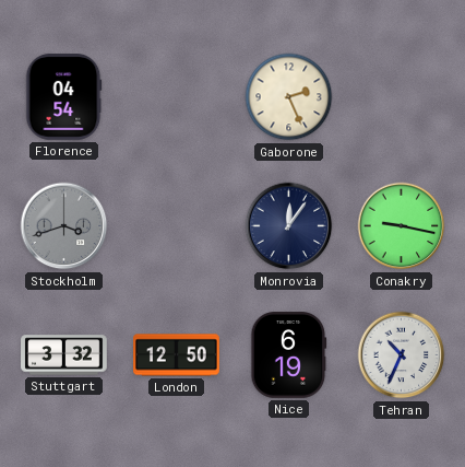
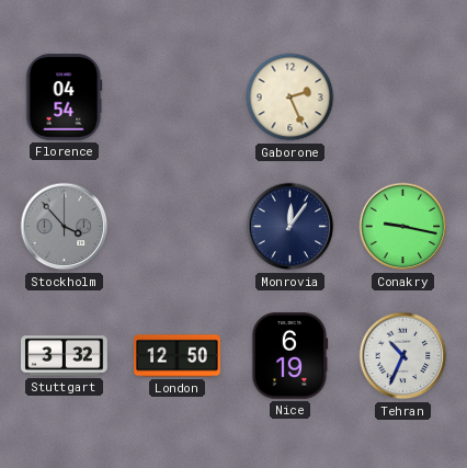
Stockholm: 3:42 -> 3:53 (65, 227)
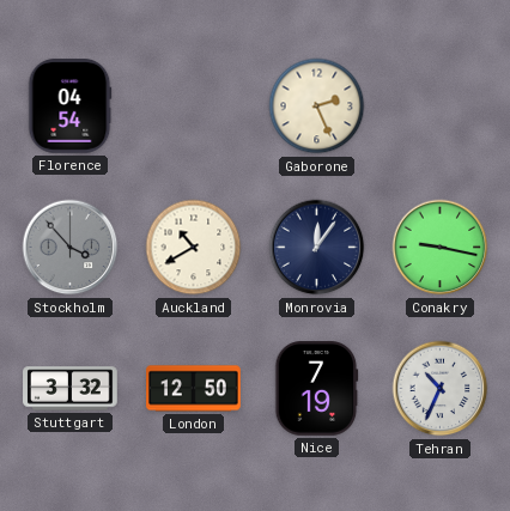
Auckland: none -> 10:40 (194, 248)
Nice: 6:19 -> 7:19 (316, 389)
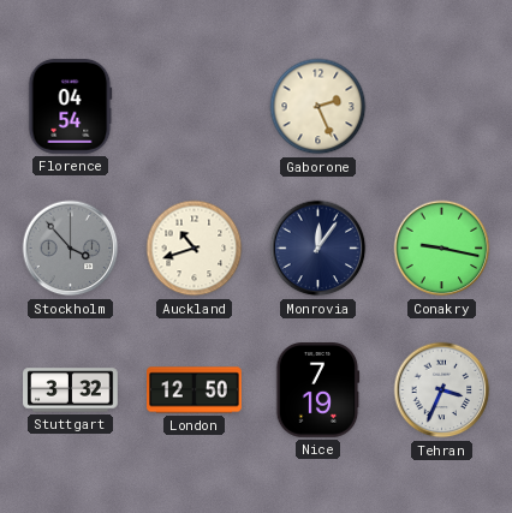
Auckland: 10:40 -> 10:42 (195, 249)
Tehran: 10:34 -> 3:34 (442, 390)
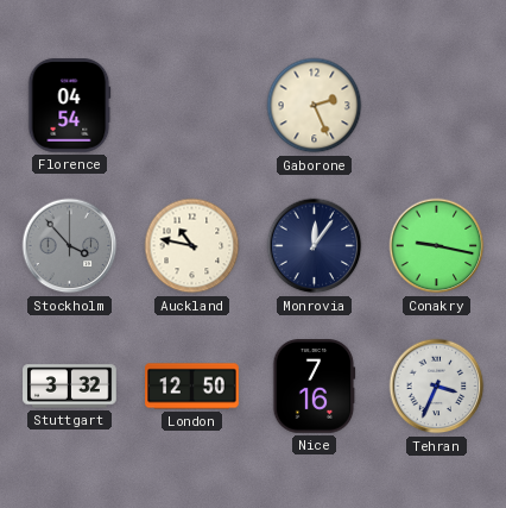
Auckland: 10:42 -> 10:47 (192, 246)
Nice: 7:19 -> 7:16 (314, 387)
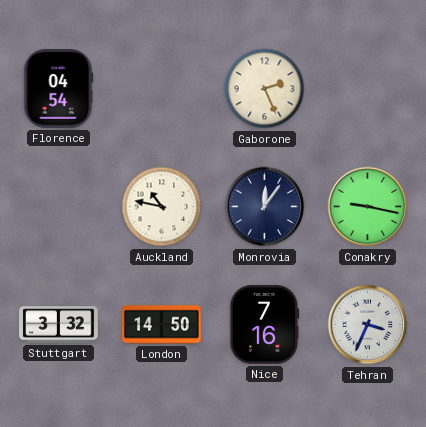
Stockholm: 3:53 -> none (70, 246)
London: 12:50 -> 14:50 (162, 325)
